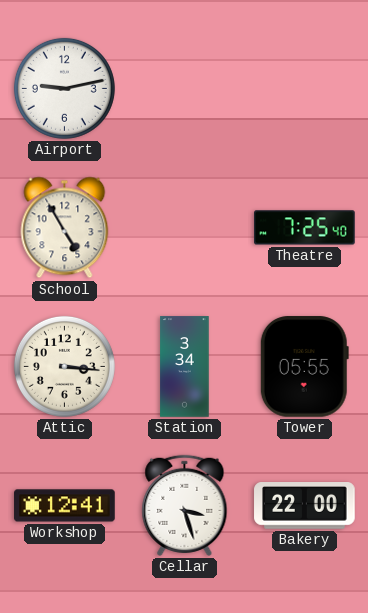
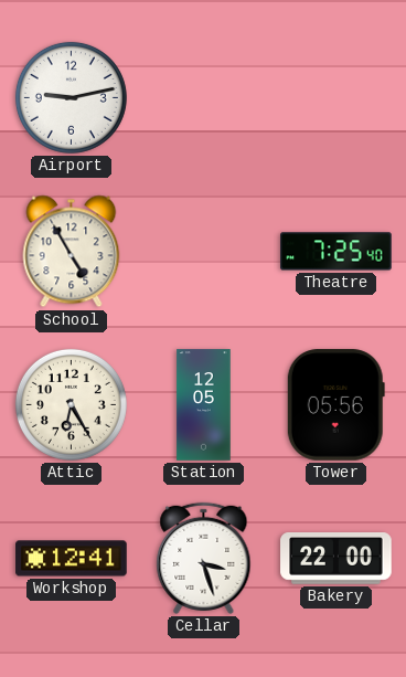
Attic: 3:16 -> 6:25 (71, 404)
Station: 3:34 -> 12:05 (204, 405)
Tower: 05:55 -> 05:56 (335, 405)
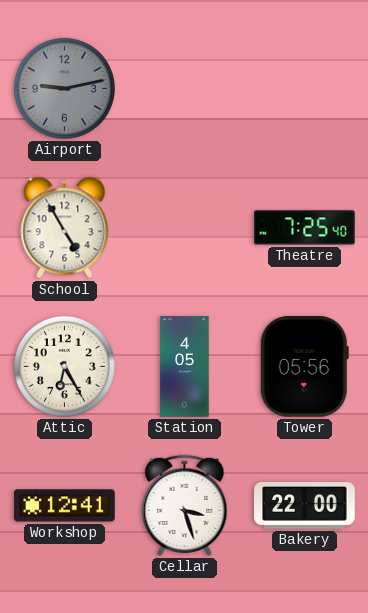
Airport dial: white -> grey (64, 88)
Station: 12:05 -> 4:05 (185, 367)
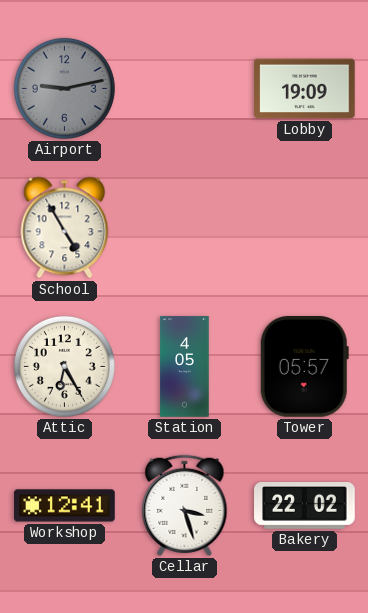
Lobby: none -> 19:09 (305, 89)
Theatre: 7:25 -> none (305, 228)
Tower: 05:56 -> 05:57 (304, 367)
Bakery: 22:00 -> 22:02 (305, 506)
